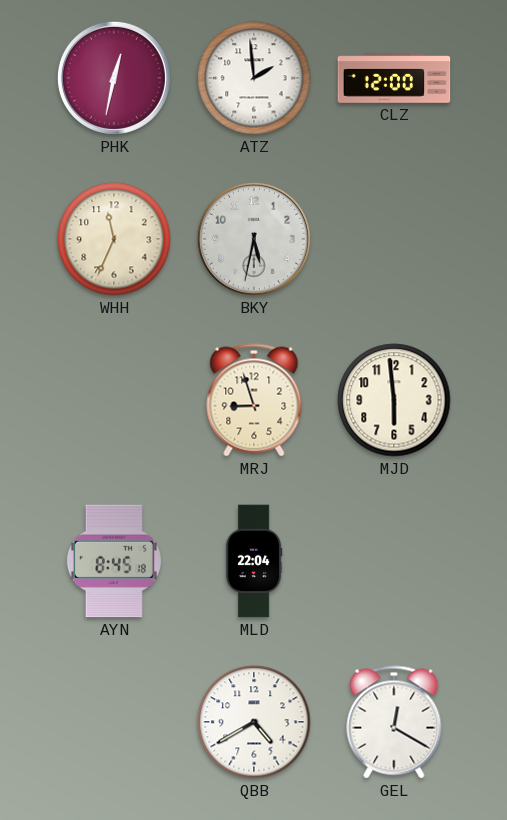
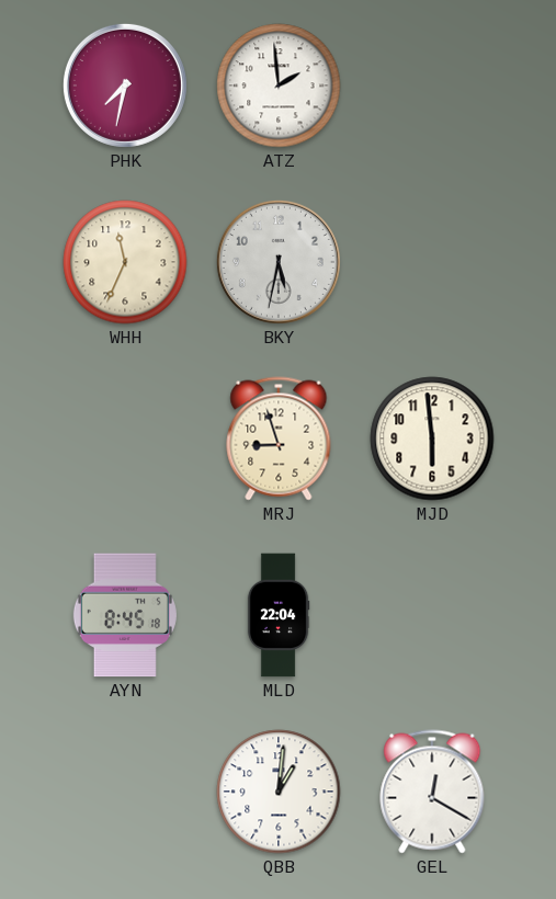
PHK: 12:32 -> 7:32 (125, 86)
CLZ: 12:00 -> none (394, 78)
QBB: 4:40 -> 1:01 (279, 792)
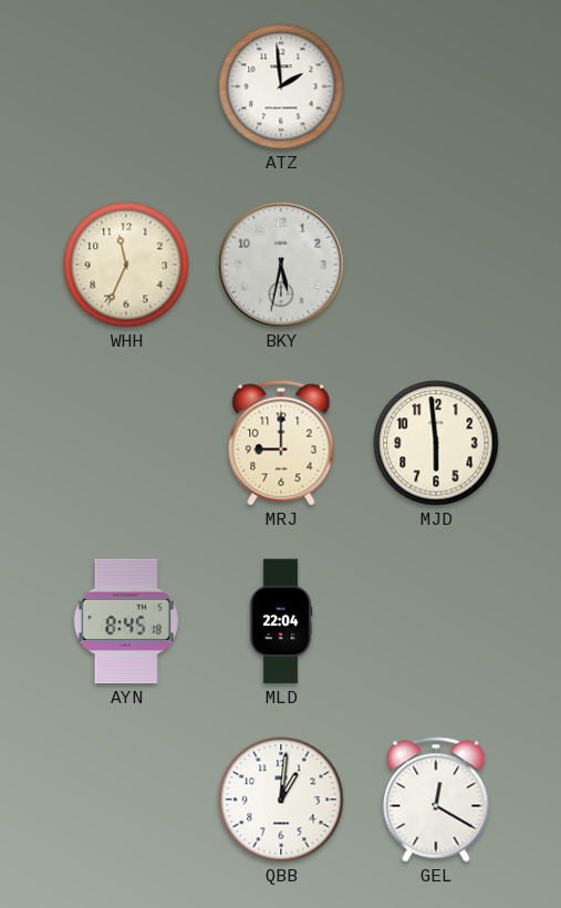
PHK: 7:32 -> none (125, 86)
MRJ: 8:57 -> 9:00 (281, 443)
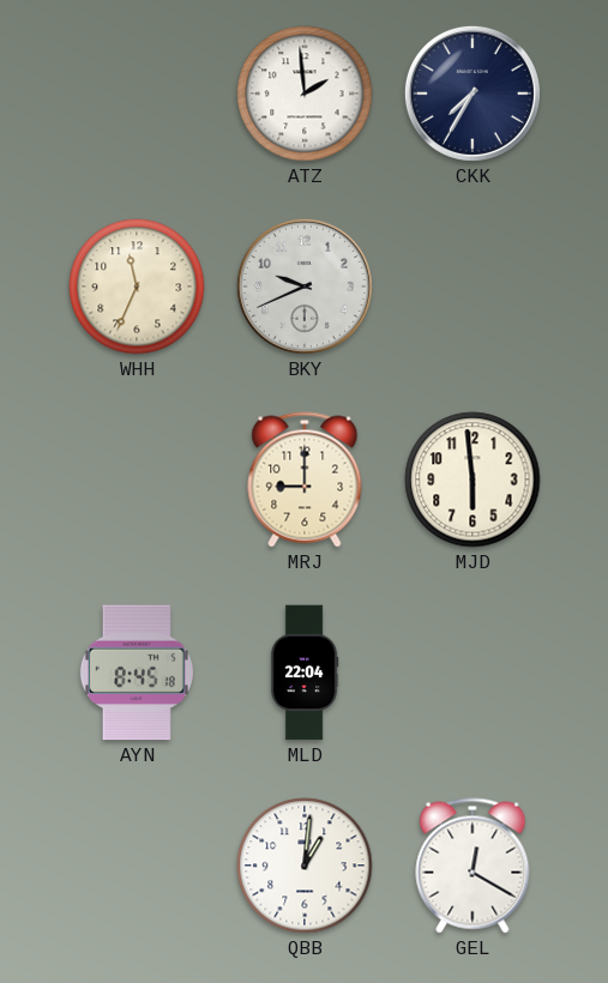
CKK: none -> 7:35 (472, 94)
BKY: 5:32 -> 9:41 (305, 287)
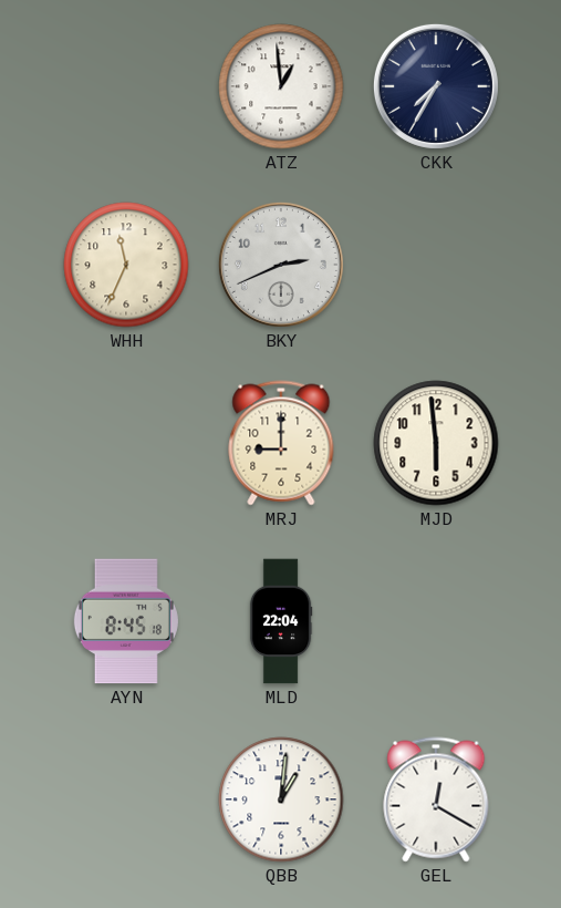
ATZ: 1:59 -> 12:59 (281, 86)
BKY: 9:41 -> 2:41 (281, 265)
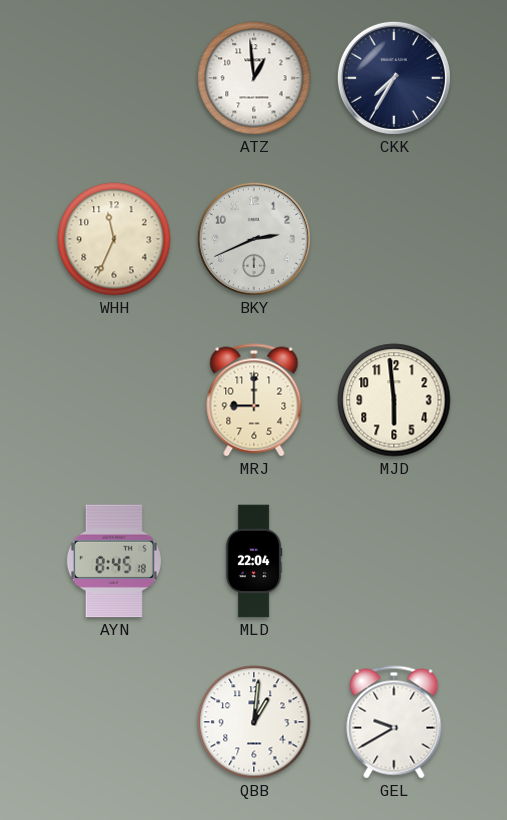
GEL: 12:20 -> 9:40 (394, 722)
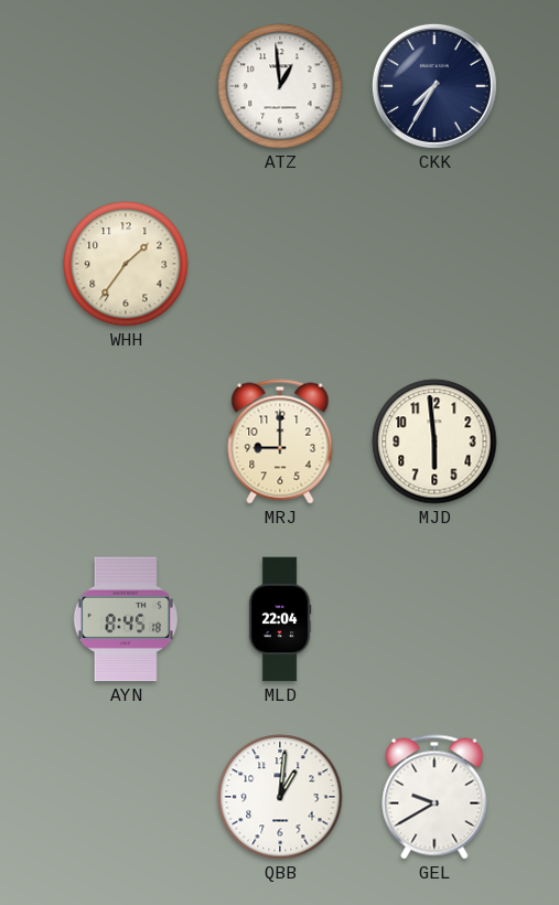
WHH: 11:34 -> 1:36 (126, 264)
BKY: 2:41 -> none (254, 239)
